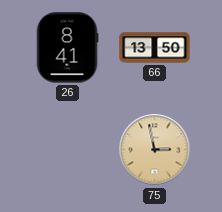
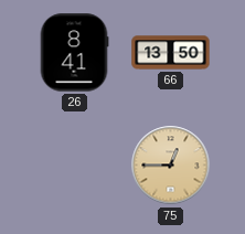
75: 2:58 -> 12:45 (171, 166)
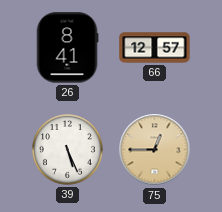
66: 13:50 -> 12:57 (155, 48)
39: none -> 5:26 (68, 150)
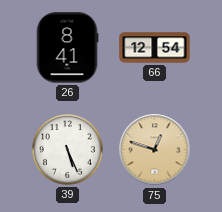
66: 12:57 -> 12:54 (155, 48)
75: 12:45 -> 12:48 (155, 150)
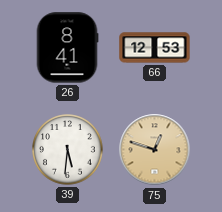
66: 12:54 -> 12:53 (155, 48)
39: 5:26 -> 5:31 (68, 150)
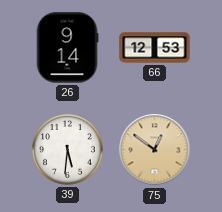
26: 8:41 -> 9:14 (67, 48)
75: 12:48 -> 12:51 (155, 150)
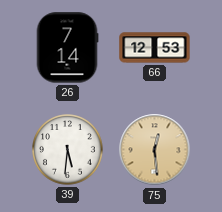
26: 9:14 -> 7:14 (67, 48)
75: 12:51 -> 12:29 (155, 150)
